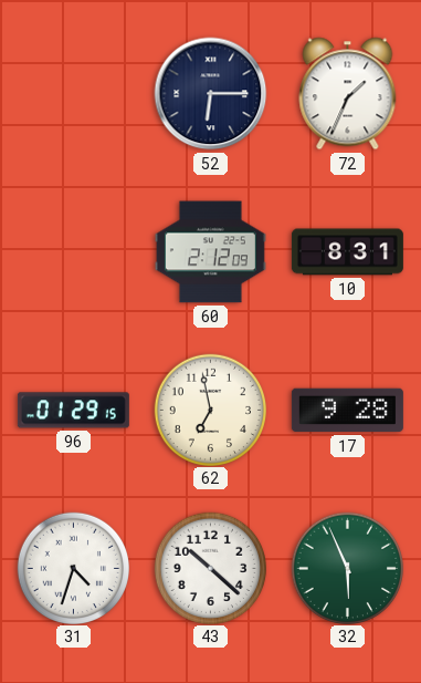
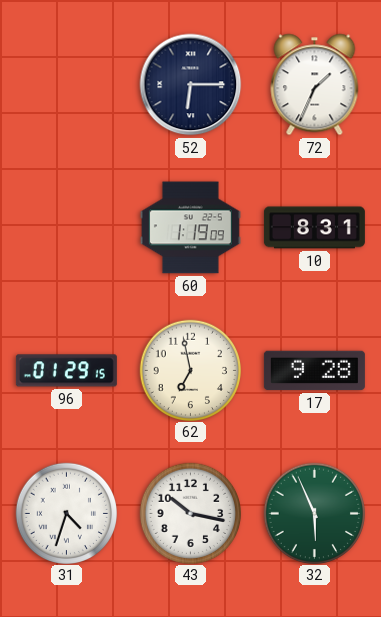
60: 2:12 -> 1:19 (190, 228)
43: 10:22 -> 10:17 (190, 513)
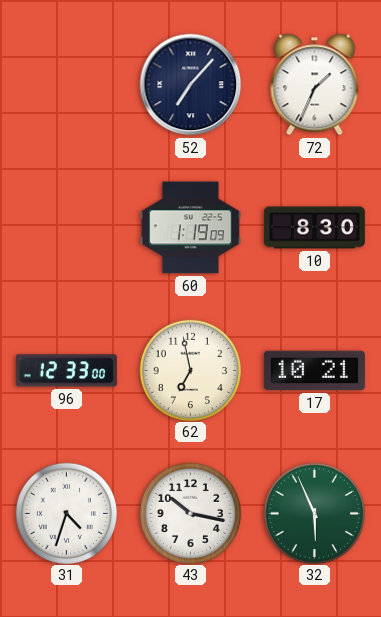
52: 6:15 -> 7:07 (191, 85)
10: 8:31 -> 8:30 (314, 228)
96: 01:29 -> 12:33 (66, 371)
17: 9:28 -> 10:21 (314, 371)
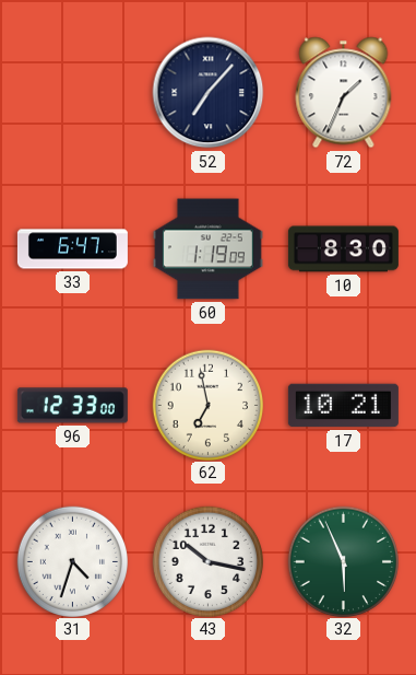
33: none -> 6:47 (72, 249)
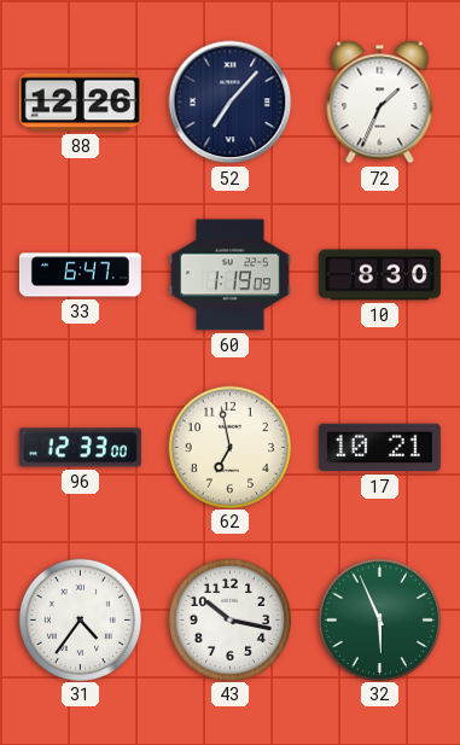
88: none -> 12:26 (80, 103)
31: 4:33 -> 4:36 (80, 619)
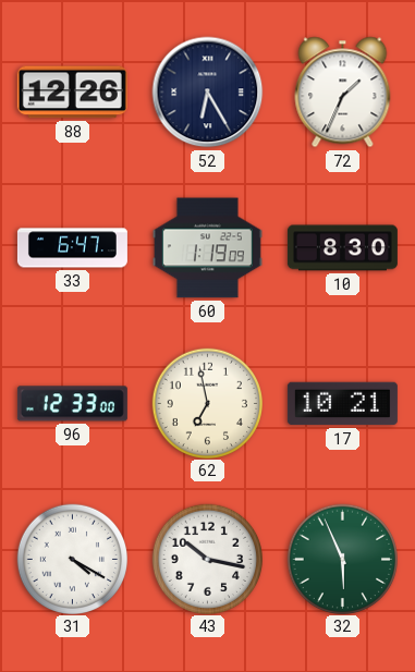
52: 7:07 -> 6:25 (208, 93)
31: 4:36 -> 4:20 (72, 559)
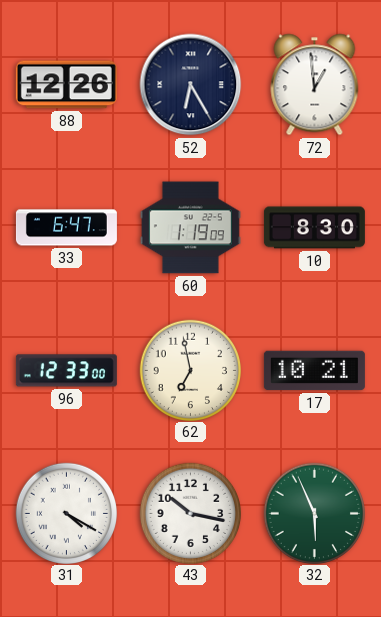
72: 1:34 -> 12:59 (315, 85)
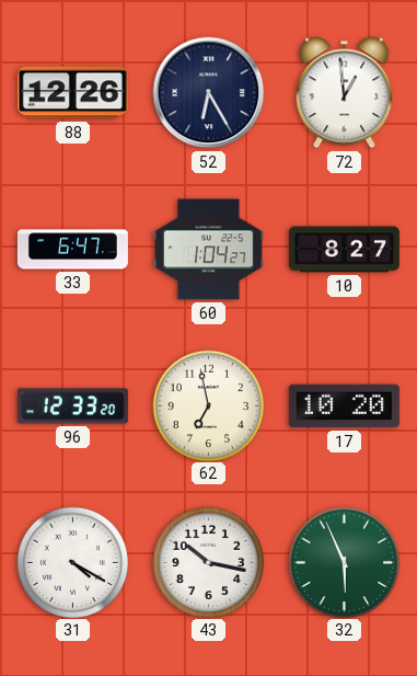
60: 1:19 -> 1:04 (208, 250)
10: 8:30 -> 8:27 (344, 250)
96: 12:33:00 -> 12:33:20 (72, 406)
17: 10:21 -> 10:20 (344, 406)
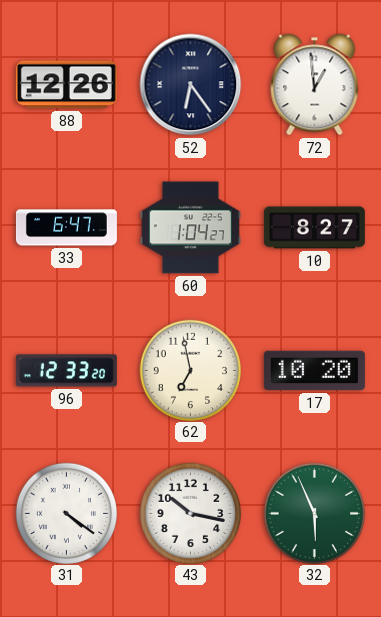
52: 6:25 -> 6:24 (191, 85)
31: 4:20 -> 4:21 (66, 513)
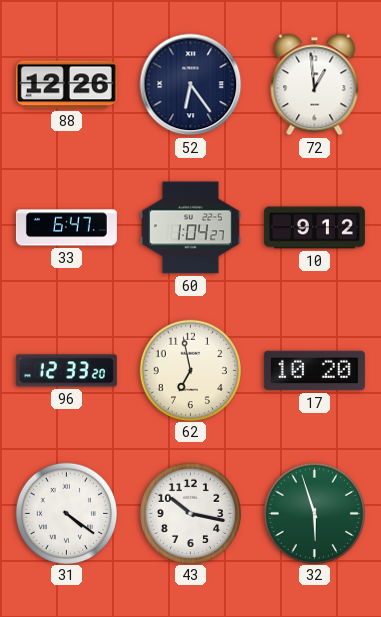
10: 8:27 -> 9:12 (314, 228)
32: 5:56 -> 5:57 (314, 513)
